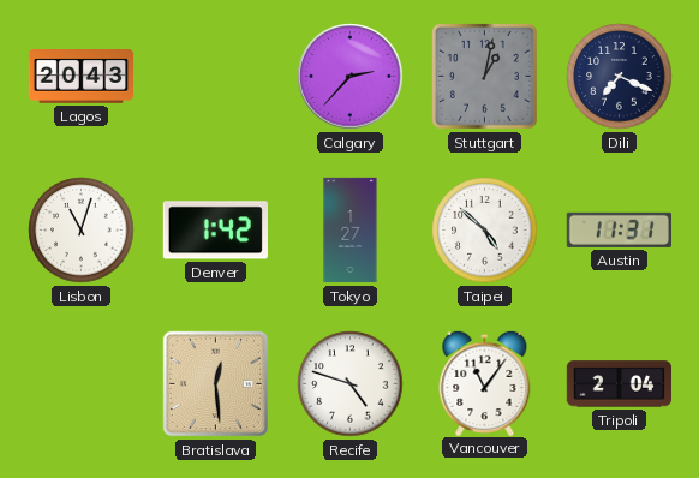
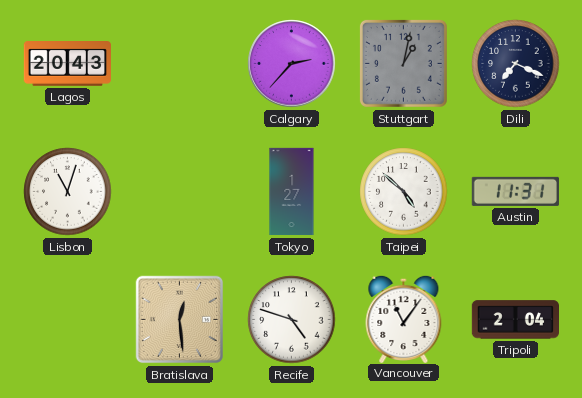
Denver: 1:42 -> none (215, 231)
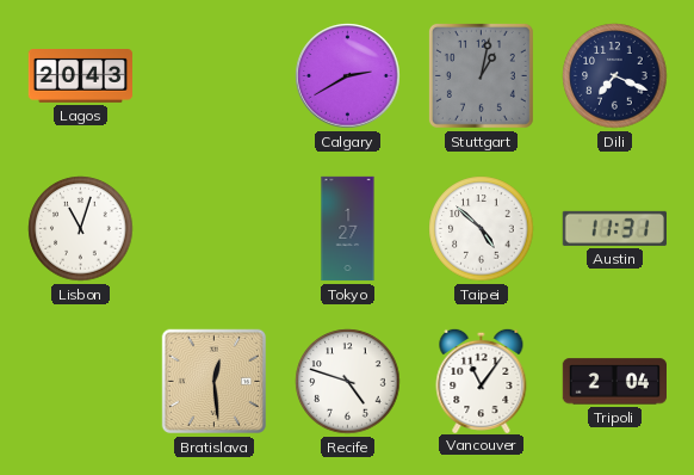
Calgary: 2:37 -> 2:40 (348, 76)
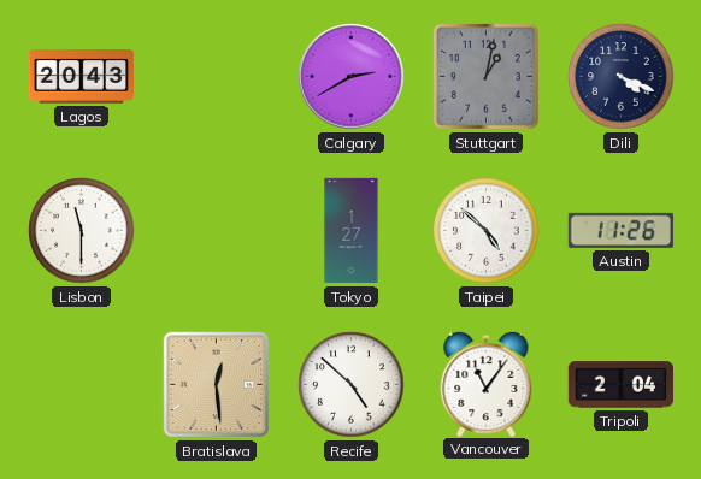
Dili: 7:19 -> 4:19 (622, 77)
Lisbon: 11:03 -> 11:30 (82, 231)
Austin: 11:31 -> 11:26 (620, 230)
Recife: 4:48 -> 4:52 (352, 385)
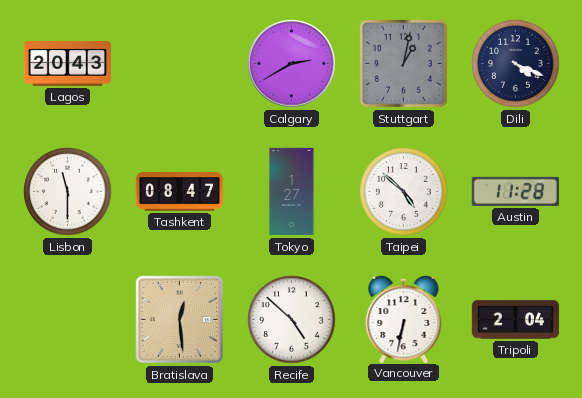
Tashkent: none -> 08:47 (180, 192)
Austin: 11:26 -> 11:28 (515, 191)
Vancouver: 11:06 -> 6:32 (404, 318)
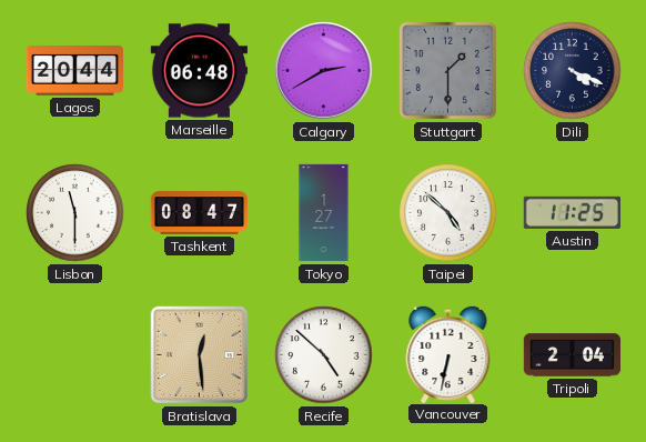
Lagos: 20:43 -> 20:44 (74, 71)
Marseille: none -> 06:48 (199, 71)
Stuttgart: 1:02 -> 1:30 (447, 70)
Austin: 11:28 -> 11:25 (572, 212)
